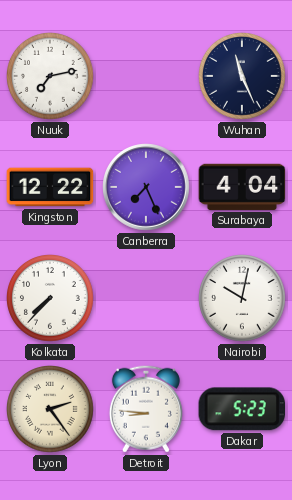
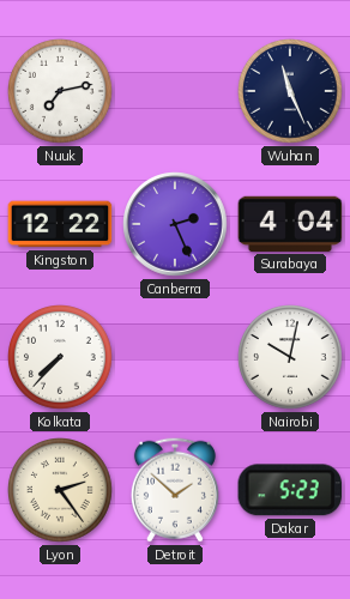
Canberra: 7:26 -> 2:26 (175, 224)
Detroit: 8:46 -> 1:52 (175, 490)
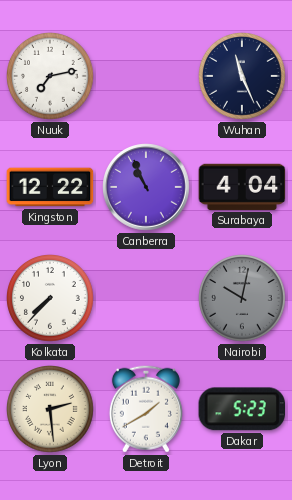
Canberra: 2:26 -> 10:56 (146, 187)
Nairobi dial: white -> grey (243, 299)
Lyon: 2:24 -> 2:29 (51, 410)
Detroit: 1:52 -> 1:40 (146, 409)
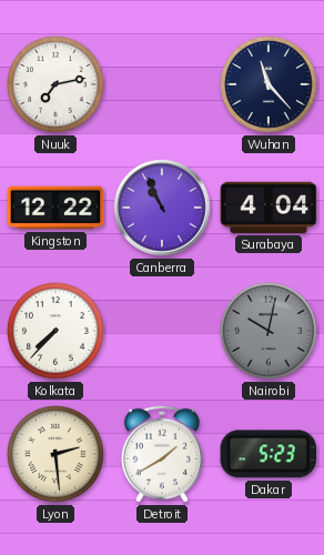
Wuhan: 11:26 -> 11:23 (270, 85)
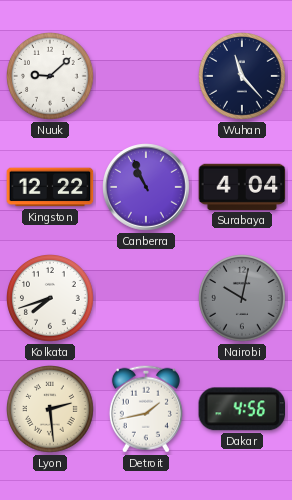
Nuuk: 7:13 -> 9:08 (51, 77)
Kolkata: 7:37 -> 7:42 (51, 299)
Detroit: 1:40 -> 1:43 (146, 409)
Dakar: 5:23 -> 4:56 (242, 409)
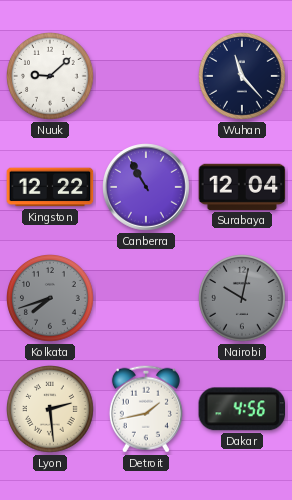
Canberra: 10:56 -> 10:55 (146, 187)
Surabaya: 4:04 -> 12:04 (242, 187)
Kolkata dial: white -> grey (51, 299)
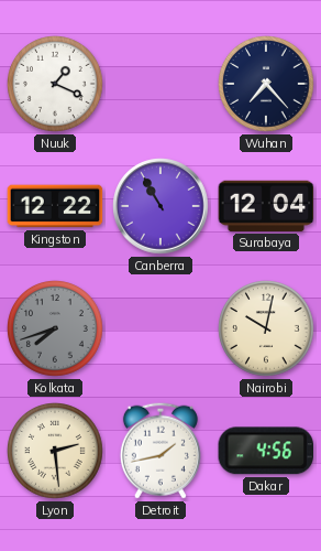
Nuuk: 9:08 -> 1:19 (56, 85)
Wuhan: 11:23 -> 7:23 (267, 85)
Nairobi dial: grey -> cream (267, 329)
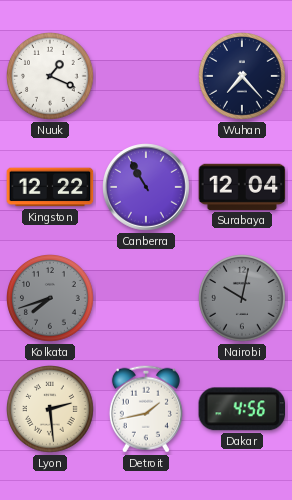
Nairobi dial: cream -> grey (243, 299)
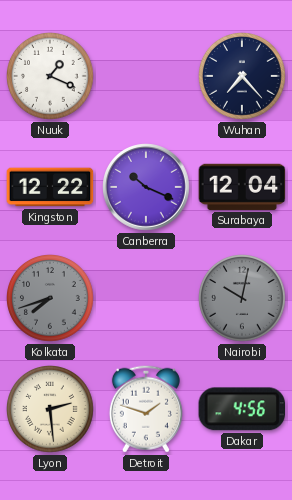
Canberra: 10:55 -> 10:19 (146, 187)
Detroit: 1:43 -> 1:48 (146, 409)
